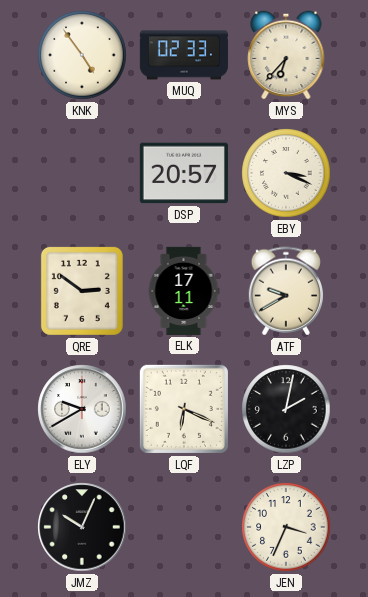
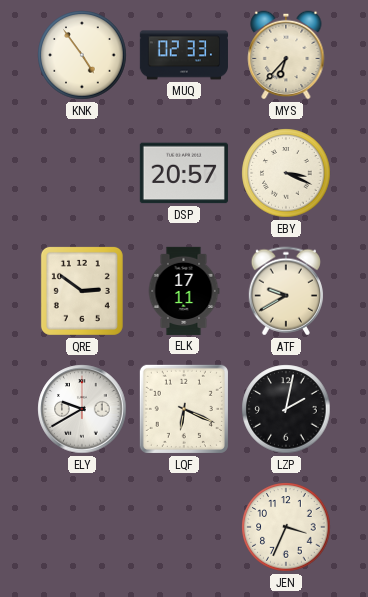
JMZ: 10:04 -> none (82, 527)
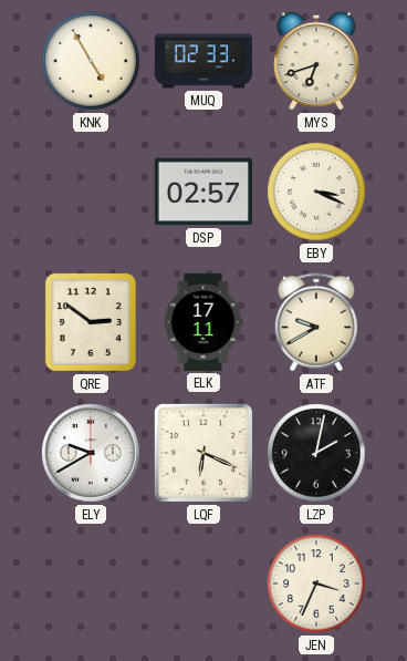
KNK: 4:54 -> 4:55 (91, 61)
MYS: 6:37 -> 6:42 (316, 61)
DSP: 20:57 -> 02:57 (203, 192)
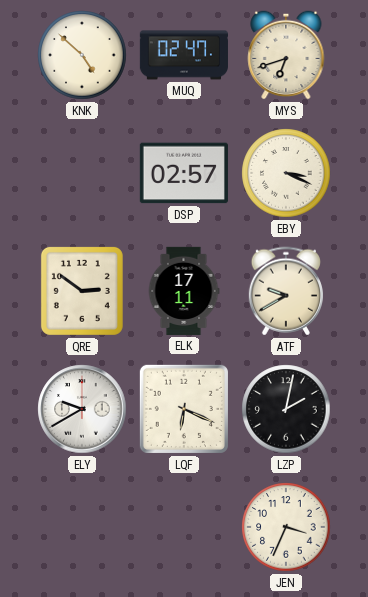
KNK: 4:55 -> 4:52 (82, 55)
MUQ: 02:33 -> 02:47 (184, 55)
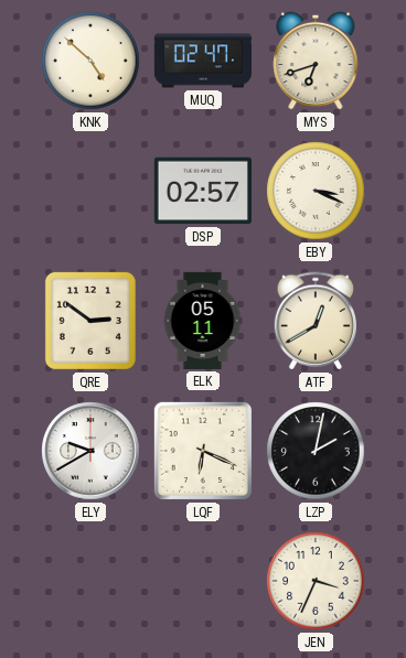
ELK: 17:11 -> 05:11 (203, 321)
ATF: 9:40 -> 12:40 (316, 321)
